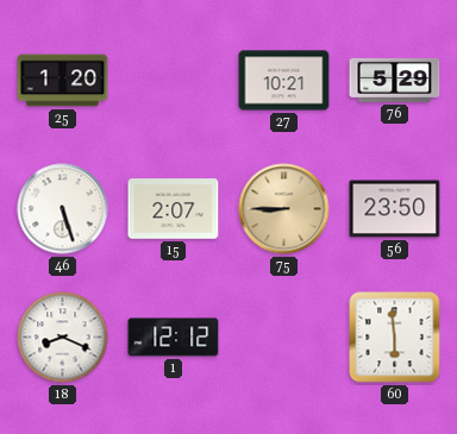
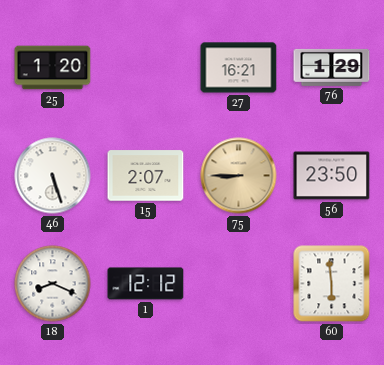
27: 10:21 -> 16:21 (239, 68)
76: 5:29 -> 1:29 (332, 67)
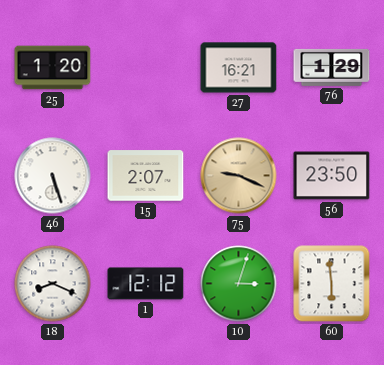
75: 8:45 -> 9:19 (239, 176)
10: none -> 3:03 (239, 284)
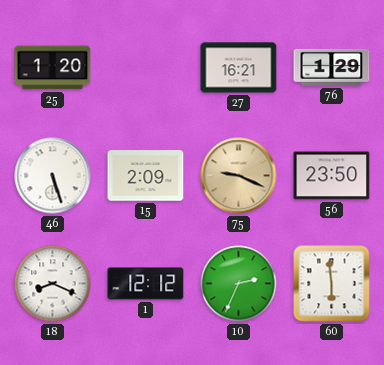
15: 2:07 -> 2:09 (146, 176)
10: 3:03 -> 2:34 (239, 284)
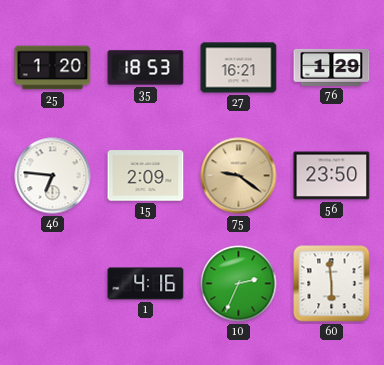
35: none -> 18:53 (146, 68)
46: 5:27 -> 6:46 (53, 176)
75: 9:19 -> 9:21 (239, 176)
18: 8:19 -> none (53, 284)
1: 12:12 -> 4:16 (146, 284)
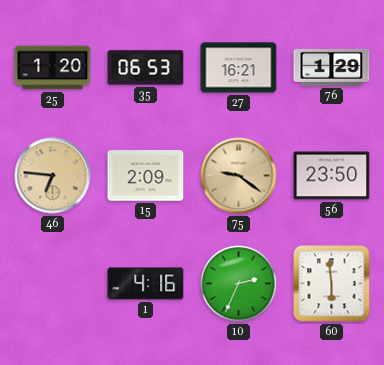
35: 18:53 -> 06:53 (146, 68)
46 dial: white -> champagne (53, 176)
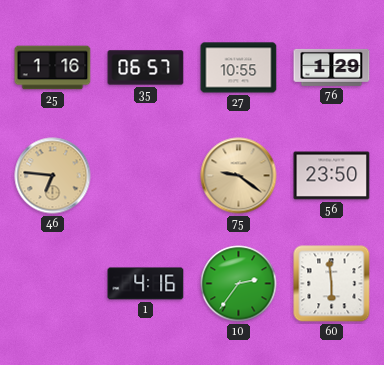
25: 1:20 -> 1:16 (53, 68)
35: 06:53 -> 06:57 (146, 68)
27: 16:21 -> 10:55 (239, 68)
15: 2:09 -> none (146, 176)
10: 2:34 -> 2:36 (239, 284)
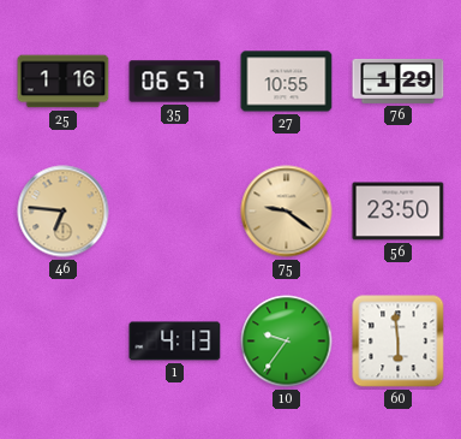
1: 4:16 -> 4:13 (175, 342)
10: 2:36 -> 9:36 (287, 342)
